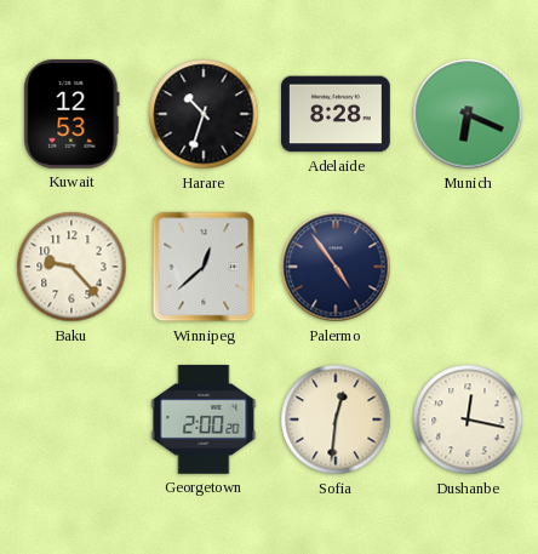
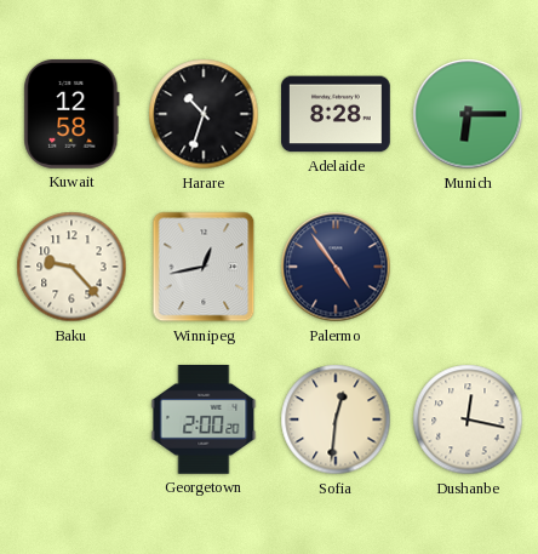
Kuwait: 12:53 -> 12:58 (71, 114)
Munich: 6:19 -> 6:15 (468, 114)
Winnipeg: 12:38 -> 12:43 (204, 267)
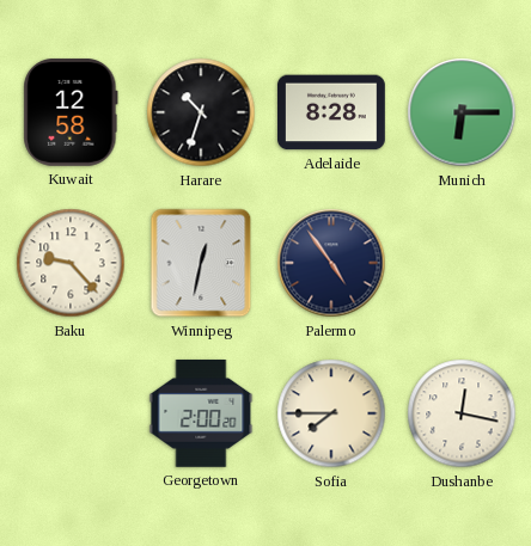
Winnipeg: 12:43 -> 12:32 (201, 263)
Sofia: 12:31 -> 7:45 (331, 413)
